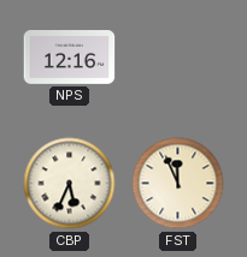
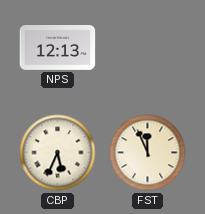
NPS: 12:16 -> 12:13 (58, 48)
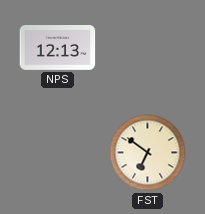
CBP: 5:34 -> none (58, 153)
FST: 11:56 -> 6:51 (148, 153)
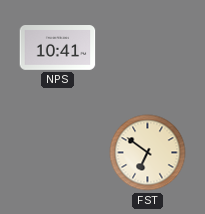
NPS: 12:13 -> 10:41 (58, 48)
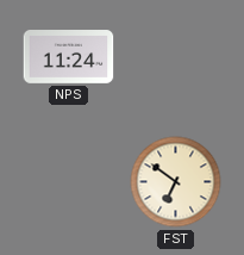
NPS: 10:41 -> 11:24 (69, 57)
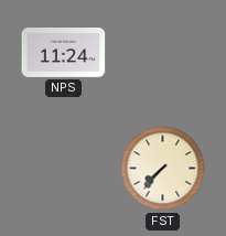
FST: 6:51 -> 7:37 (163, 169)
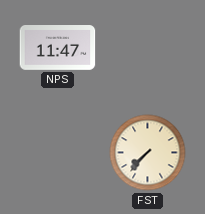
NPS: 11:24 -> 11:47 (58, 48)
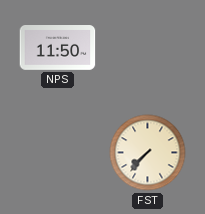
NPS: 11:47 -> 11:50 (58, 48)
